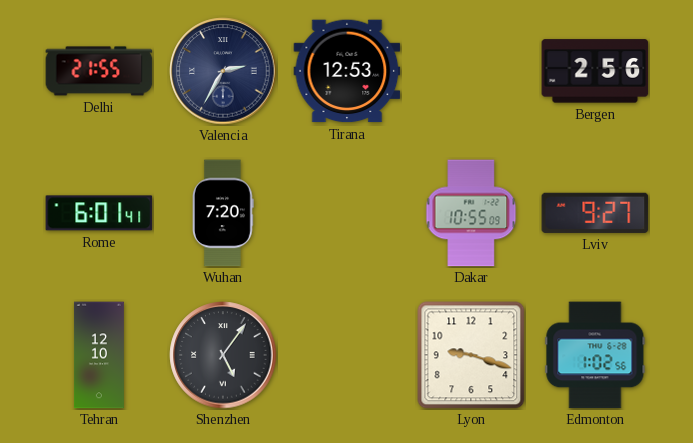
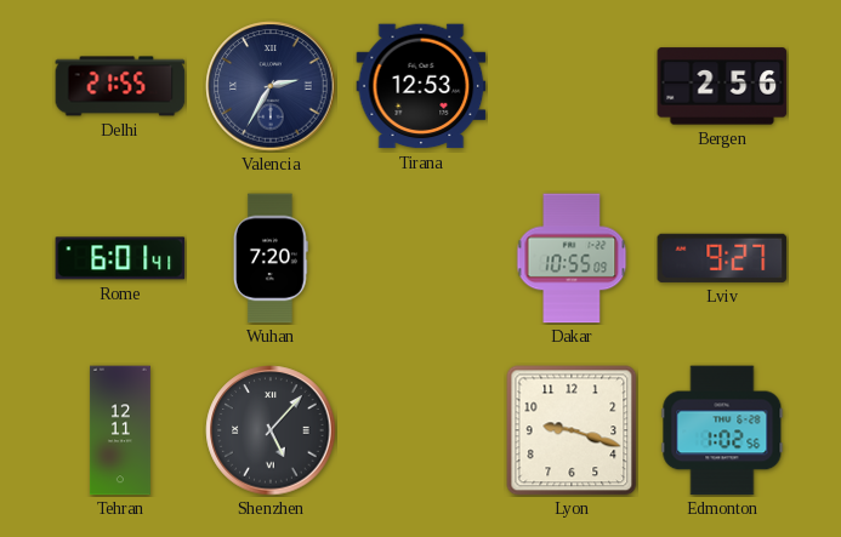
Tehran: 12:10 -> 12:11 (120, 430)
Shenzhen: 5:06 -> 5:07 (271, 430)
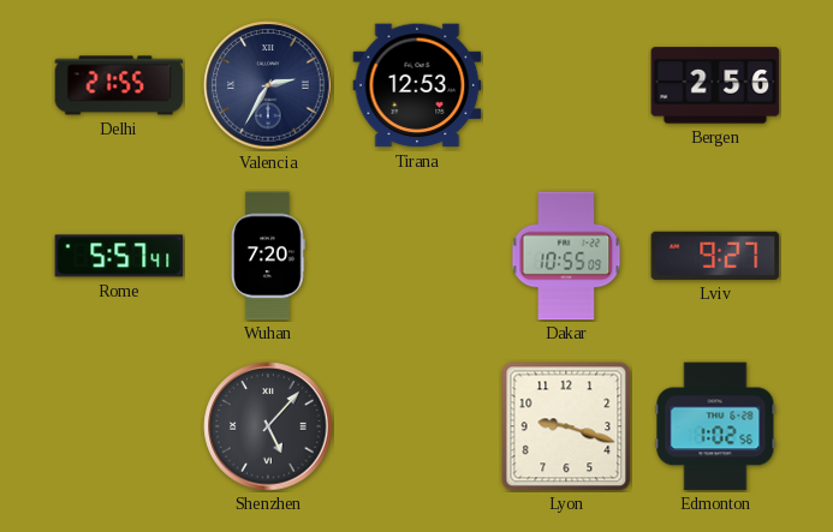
Rome: 6:01 -> 5:57 (119, 256)
Tehran: 12:11 -> none (120, 430)
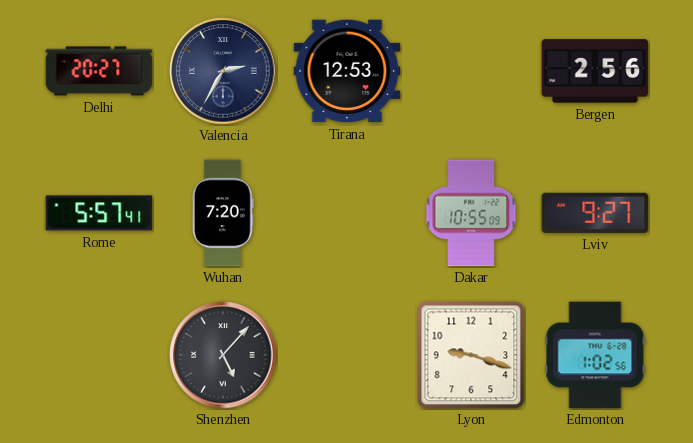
Delhi: 21:55 -> 20:27 (99, 71)
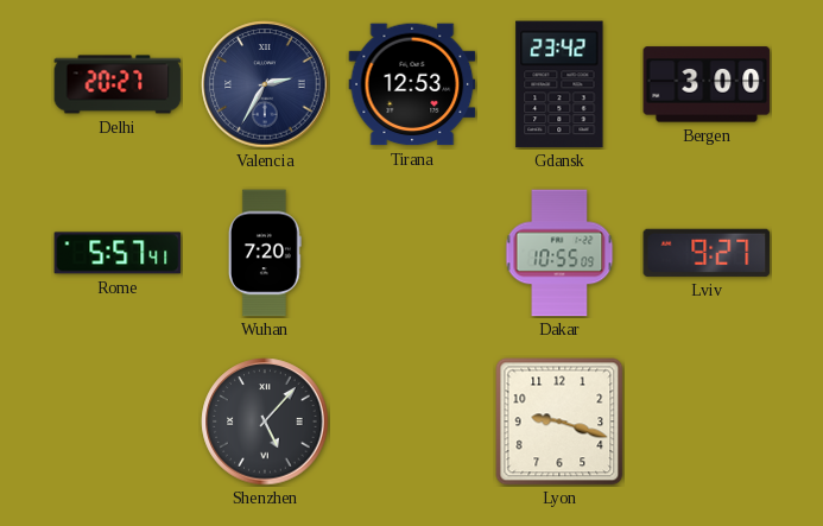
Gdansk: none -> 23:42 (559, 84)
Bergen: 2:56 -> 3:00 (707, 84)
Edmonton: 1:02 -> none (595, 355)
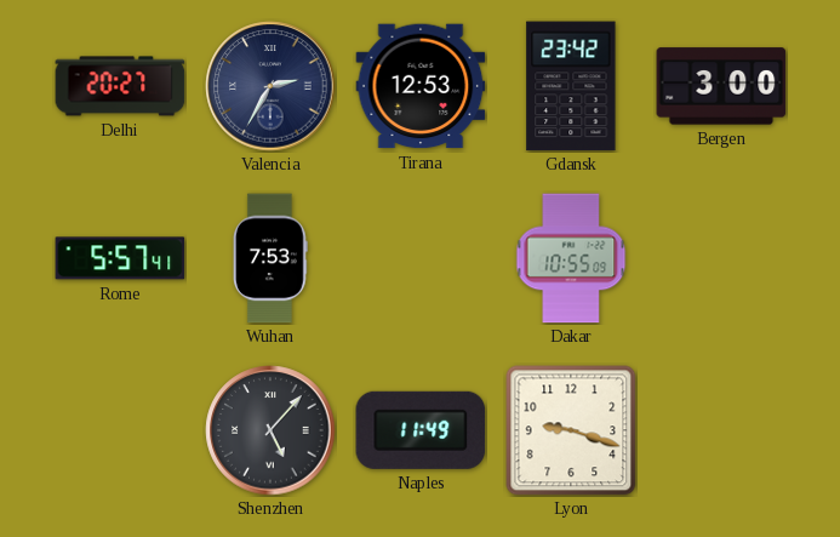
Wuhan: 7:20 -> 7:53 (270, 258)
Lviv: 9:27 -> none (707, 253)
Naples: none -> 11:49 (421, 430)
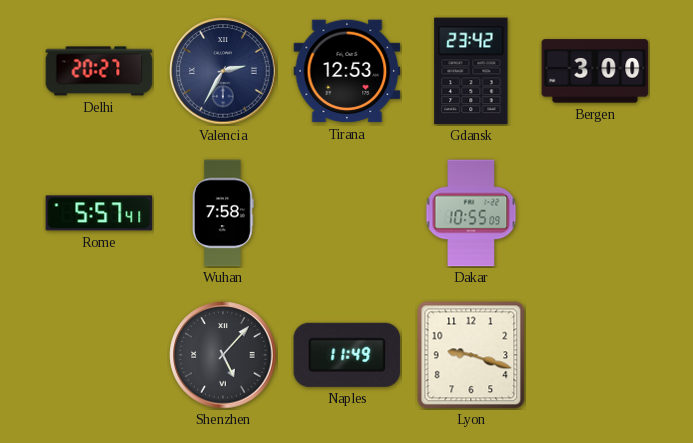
Wuhan: 7:53 -> 7:58 (223, 213)
